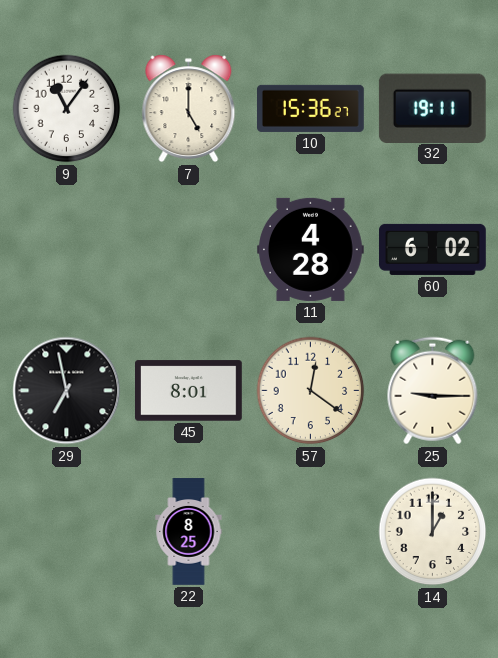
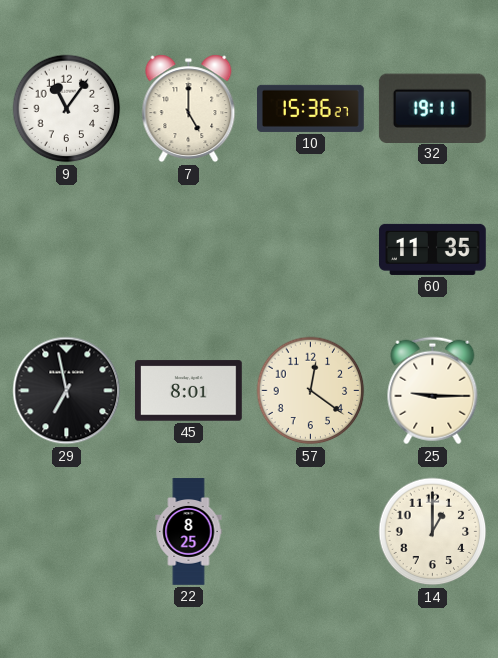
11: 4:28 -> none (311, 249)
60: 6:02 -> 11:35 (433, 249)
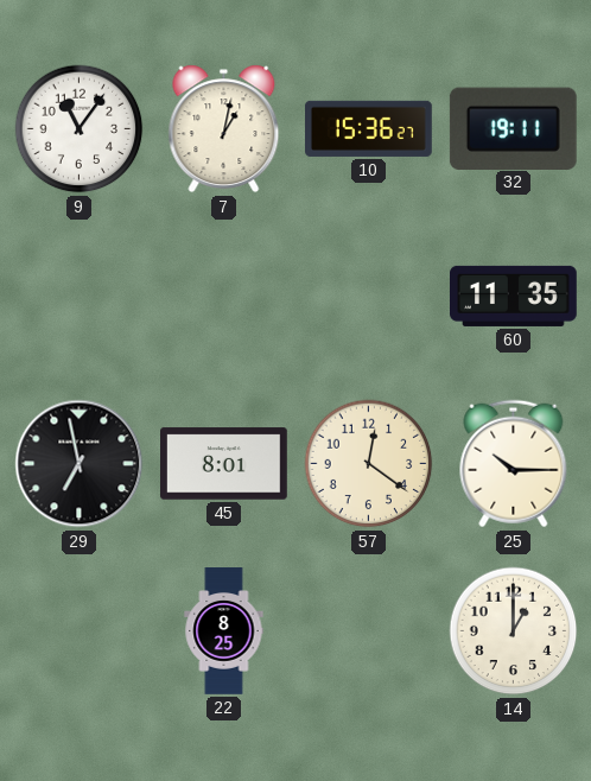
7: 5:00 -> 1:02 (224, 129)
25: 9:15 -> 10:15 (514, 464)
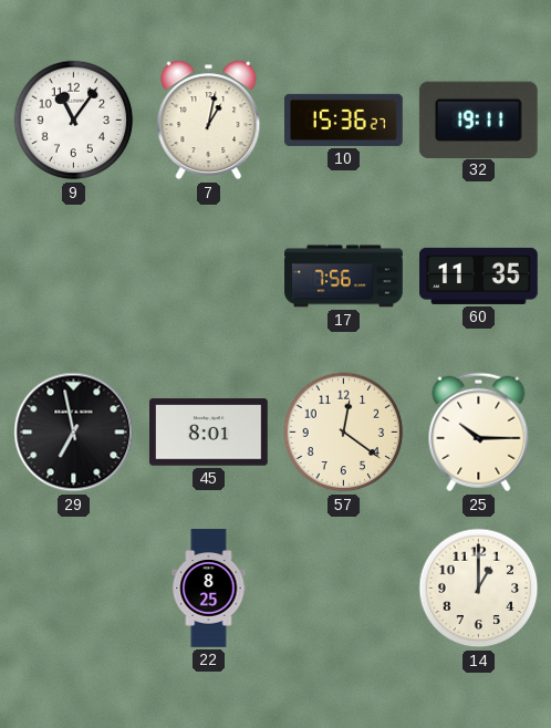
17: none -> 7:56 (344, 277)
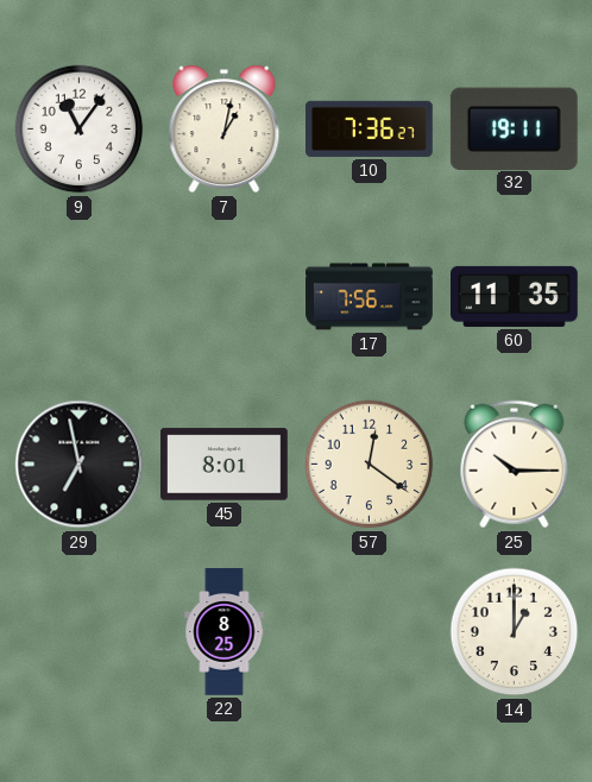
10: 15:36 -> 7:36 (370, 128)
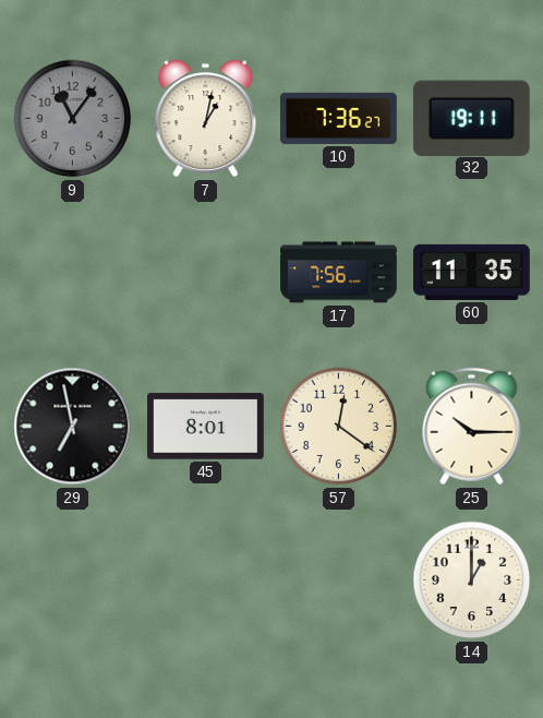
9 dial: white -> grey (73, 119)
22: 8:25 -> none (225, 632)
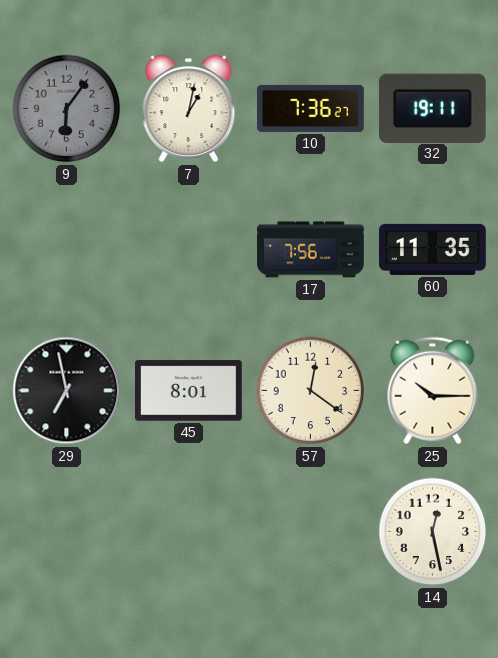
9: 11:06 -> 6:06 (67, 109)
14: 1:00 -> 12:28 (433, 532)
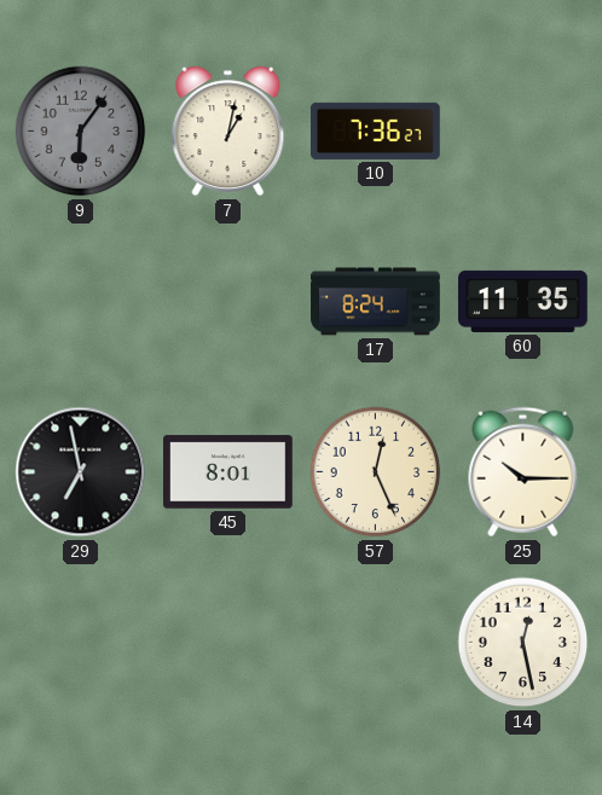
32: 19:11 -> none (432, 108)
17: 7:56 -> 8:24 (376, 302)
57: 12:21 -> 12:26 (376, 472)
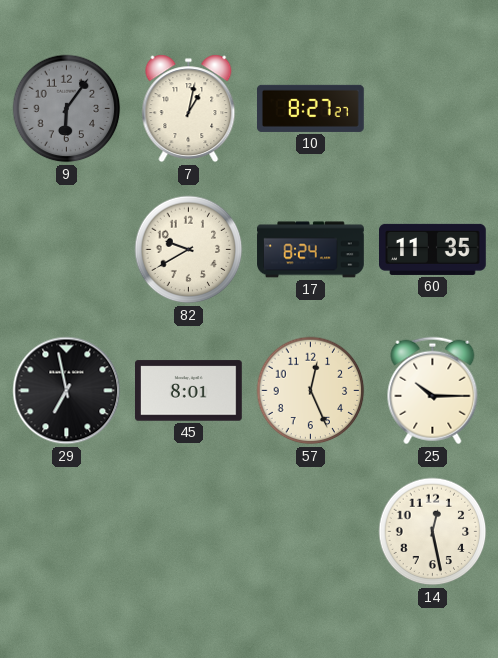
10: 7:36 -> 8:27 (311, 108)
82: none -> 9:40 (189, 250)
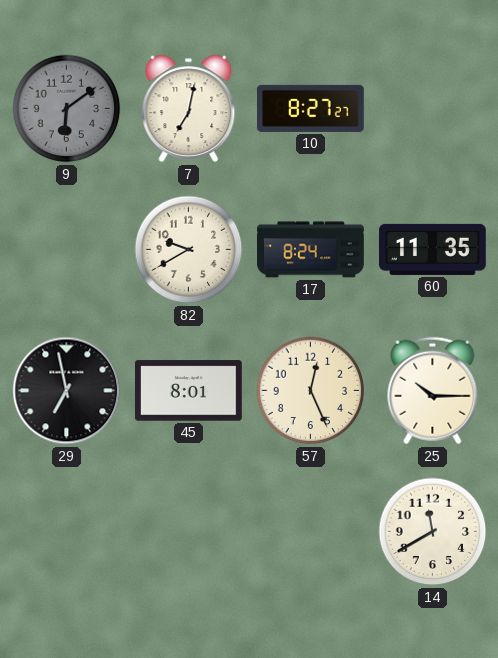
9: 6:06 -> 6:09 (67, 109)
7: 1:02 -> 7:02 (189, 109)
14: 12:28 -> 11:40 (433, 532)
